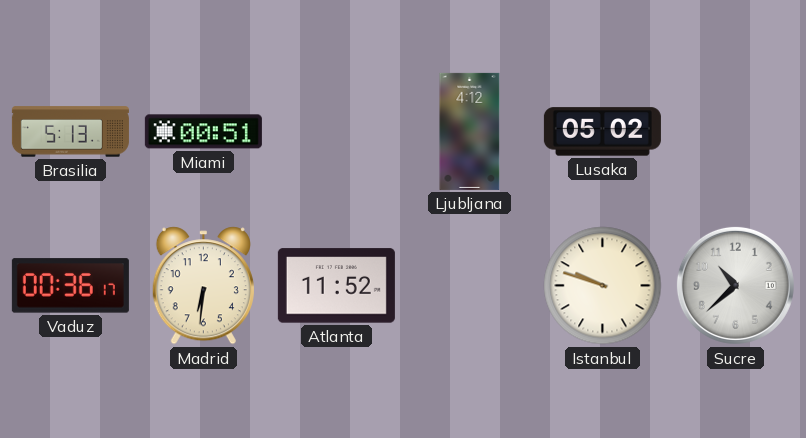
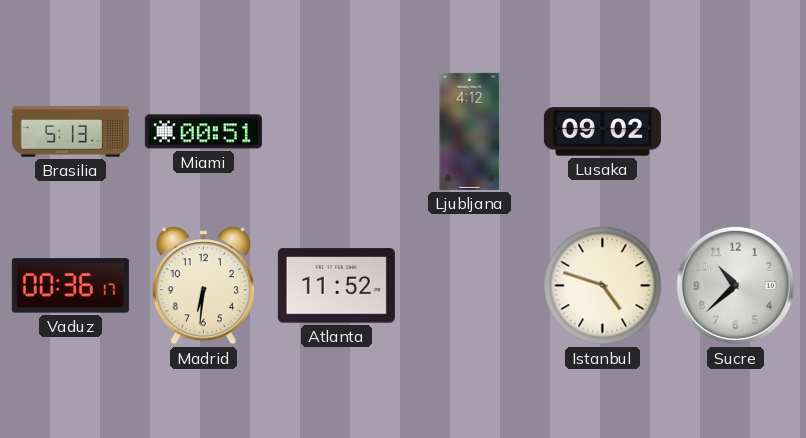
Lusaka: 05:02 -> 09:02 (602, 132)
Istanbul: 9:48 -> 4:48 (603, 286)
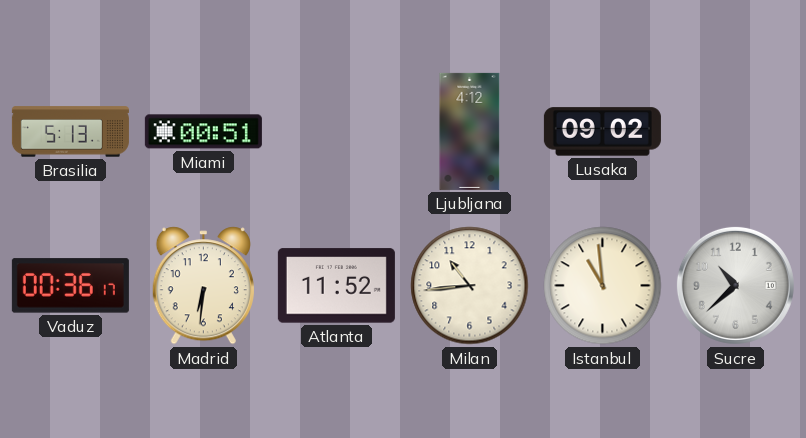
Milan: none -> 10:44 (470, 286)
Istanbul: 4:48 -> 10:59 (603, 286)
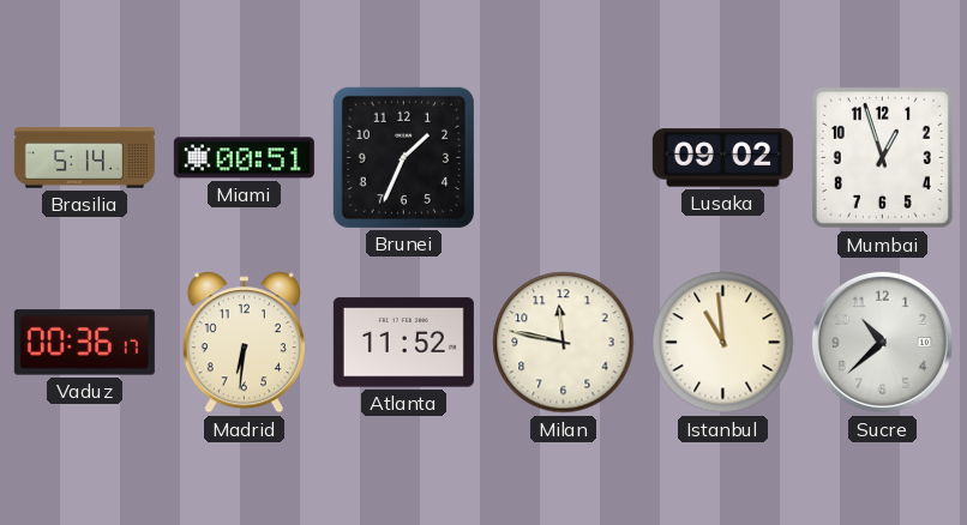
Brasilia: 5:13 -> 5:14 (84, 158)
Brunei: none -> 1:34 (403, 157)
Ljubljana: 4:12 -> none (470, 131)
Mumbai: none -> 12:57 (882, 157)
Milan: 10:44 -> 11:47 (564, 343)
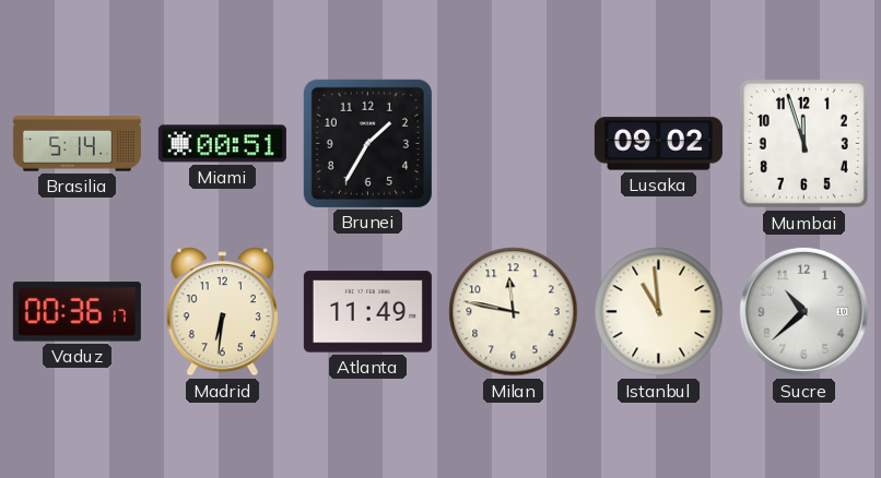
Brunei: 1:34 -> 1:35 (367, 143)
Mumbai: 12:57 -> 11:57 (803, 143)
Atlanta: 11:52 -> 11:49 (367, 312)
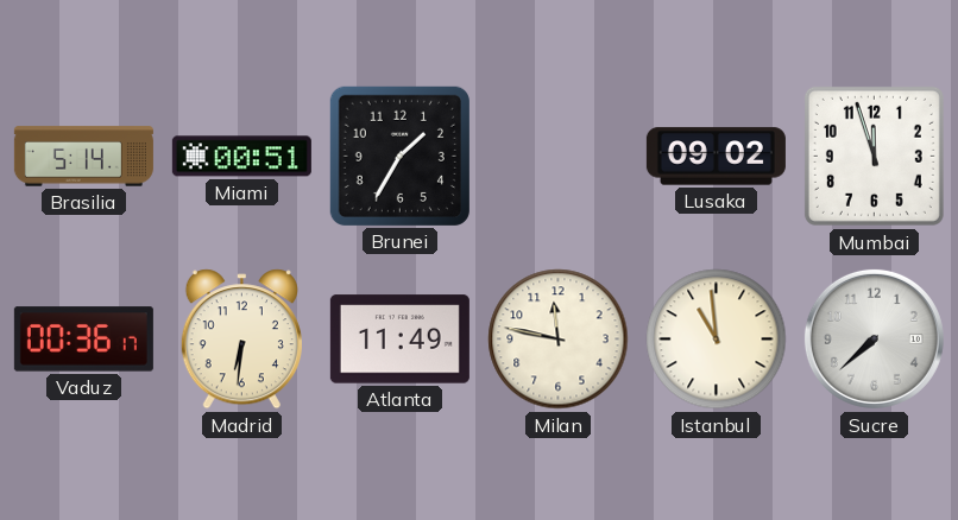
Sucre: 10:38 -> 7:38 (874, 338)
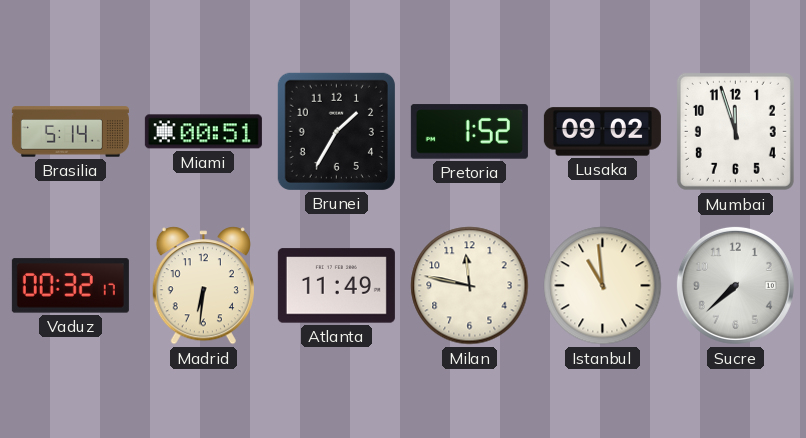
Pretoria: none -> 1:52 (469, 132)
Vaduz: 00:36 -> 00:32 (70, 286)
